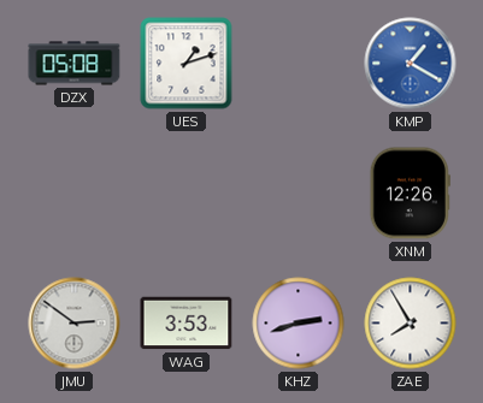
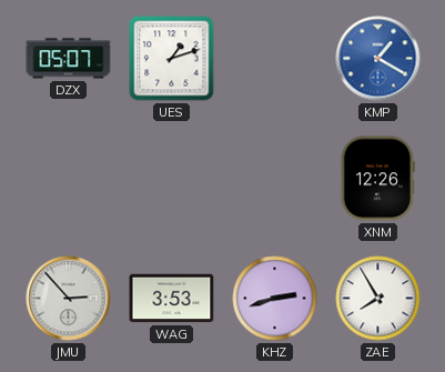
DZX: 05:08 -> 05:07 (69, 59)
JMU: 2:51 -> 2:53 (69, 299)
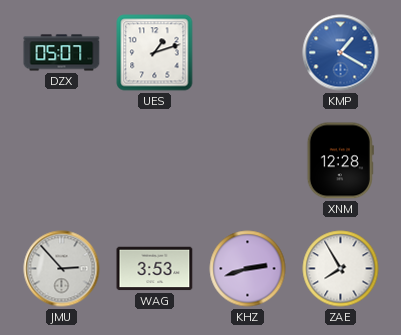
XNM: 12:26 -> 12:28 (340, 161)
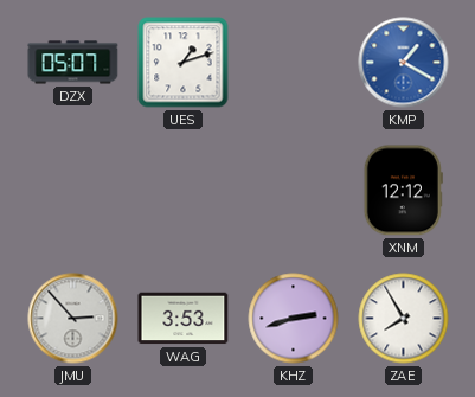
XNM: 12:28 -> 12:12 (403, 191)
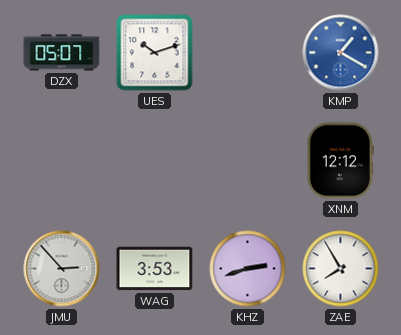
UES: 1:12 -> 10:12 (155, 53)
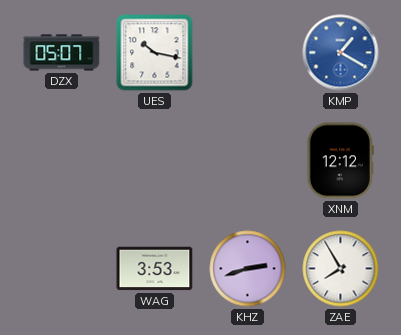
UES: 10:12 -> 10:17 (155, 53)
JMU: 2:53 -> none (62, 269)
